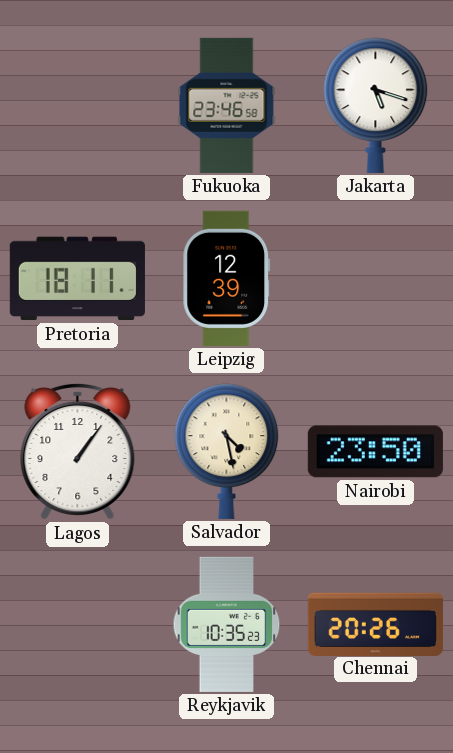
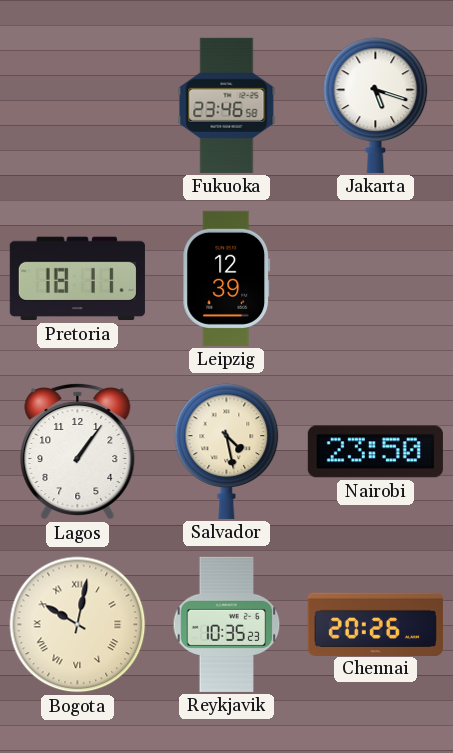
Bogota: none -> 10:02 (78, 625)
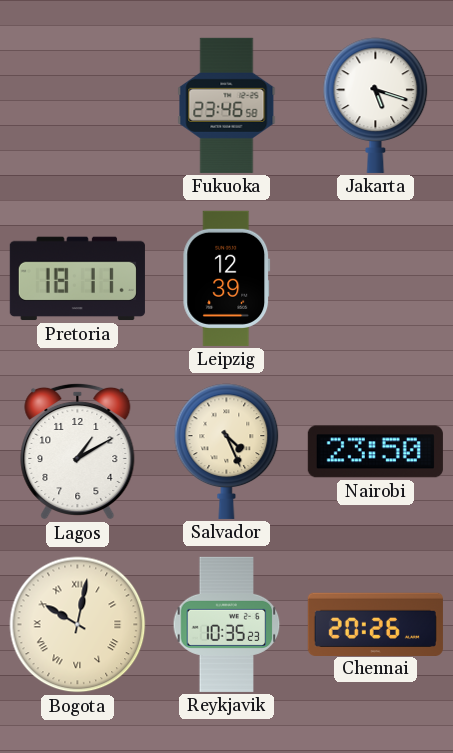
Lagos: 1:06 -> 1:10 (78, 451)
Salvador: 4:28 -> 4:26 (227, 451)
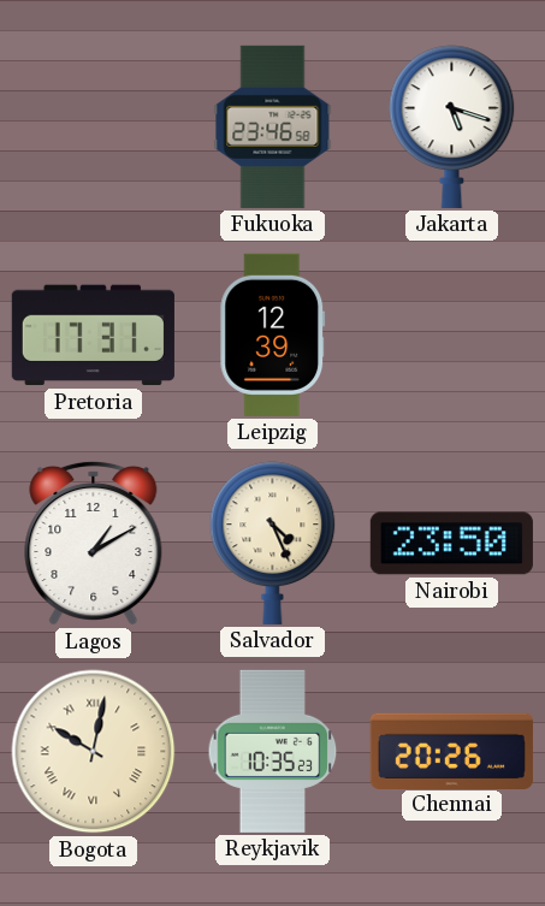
Pretoria: 18:11 -> 17:31 (93, 336)
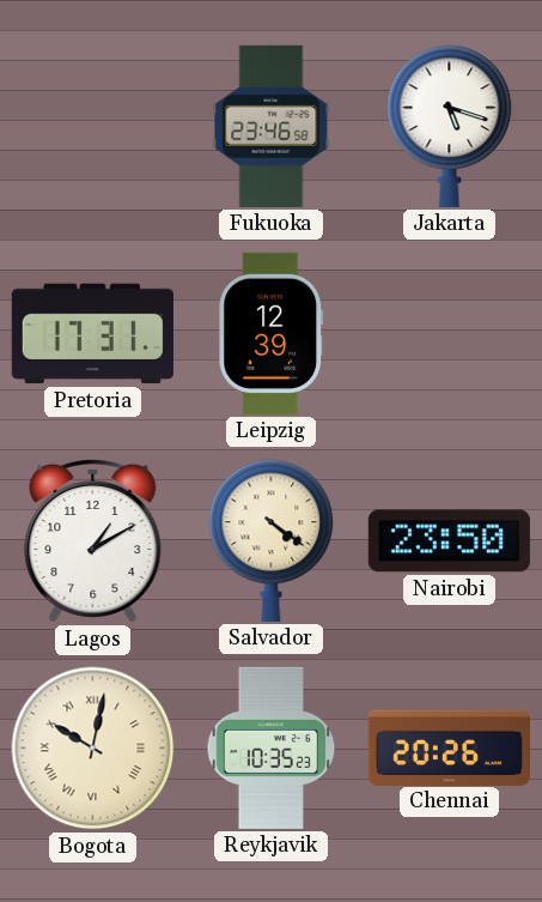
Salvador: 4:26 -> 4:21 (272, 540)
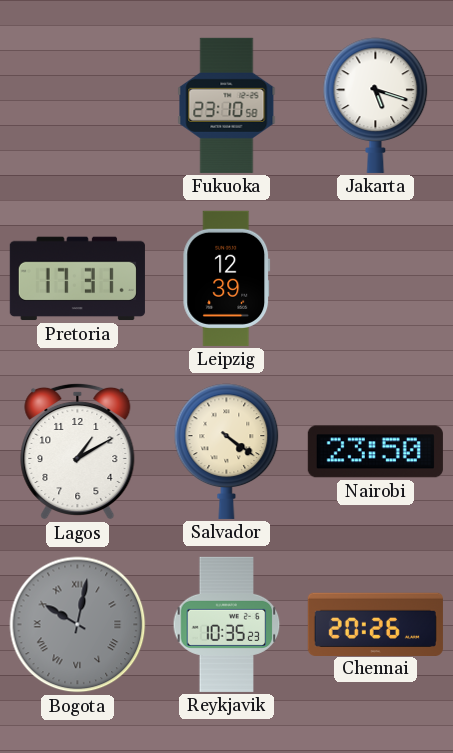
Fukuoka: 23:46 -> 23:10 (227, 105)
Bogota dial: cream -> grey (78, 625)
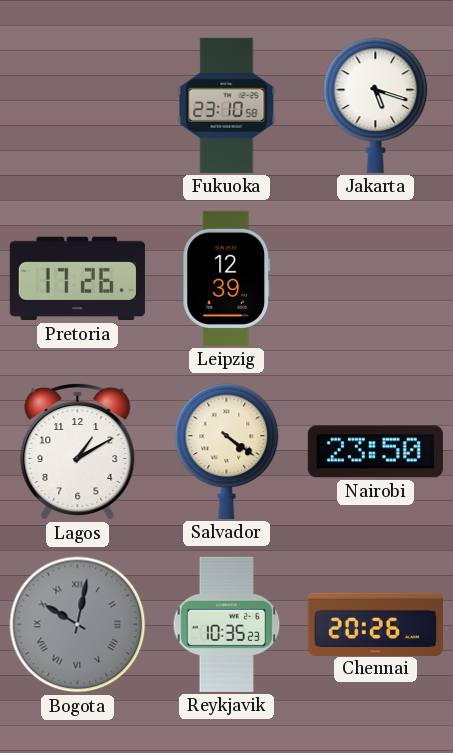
Pretoria: 17:31 -> 17:26 (77, 279)
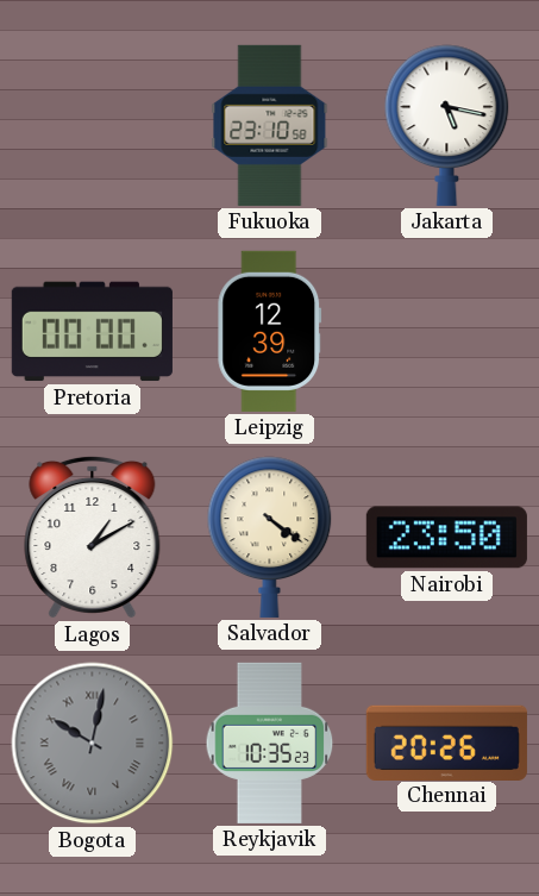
Jakarta: 5:18 -> 5:17 (447, 125)
Pretoria: 17:26 -> 00:00 (92, 332)
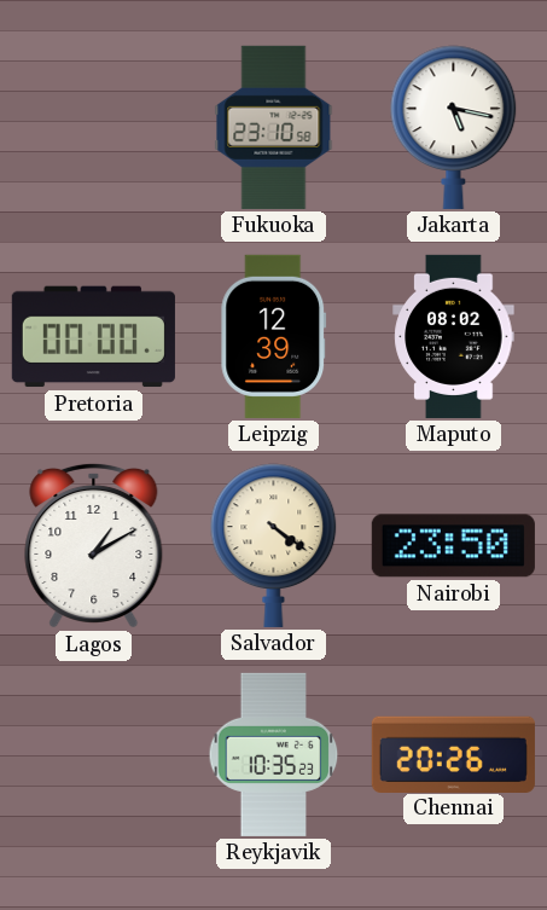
Maputo: none -> 08:02 (454, 336)
Bogota: 10:02 -> none (93, 744)
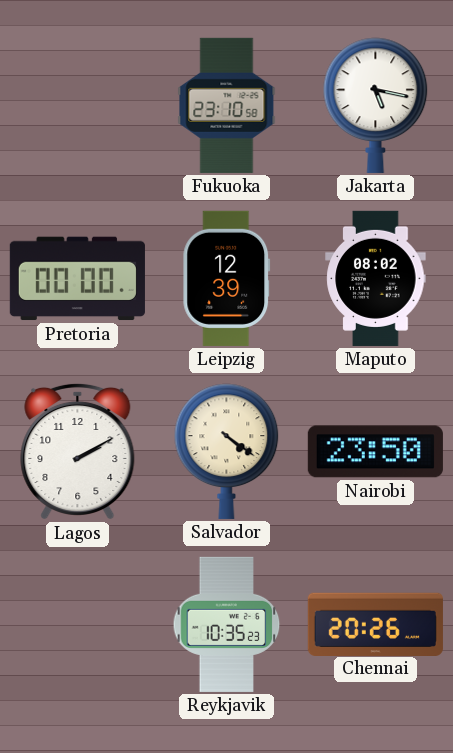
Lagos: 1:10 -> 2:10 (78, 451)
